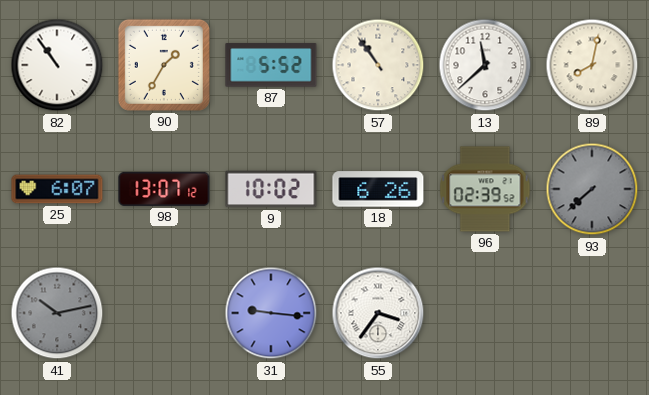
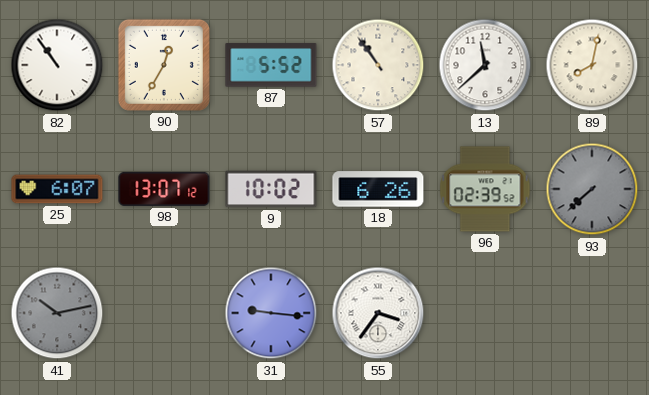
90: 1:35 -> 12:35 (164, 65)
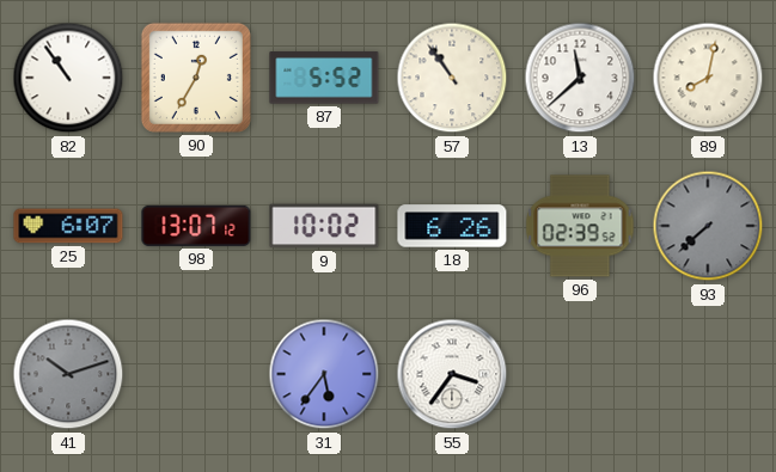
41: 10:13 -> 10:12 (68, 374)
31: 9:16 -> 5:36 (324, 374)
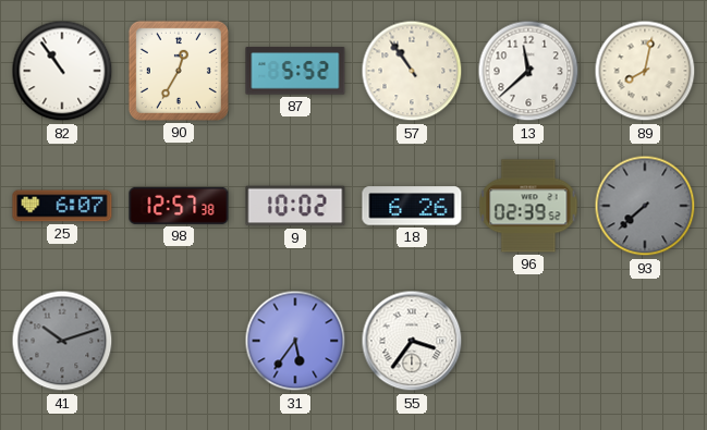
98: 13:07 -> 12:57 (179, 206)
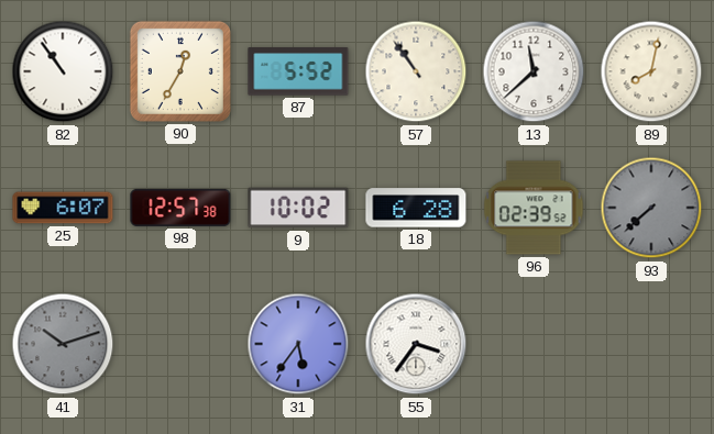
18: 6:26 -> 6:28 (416, 208)
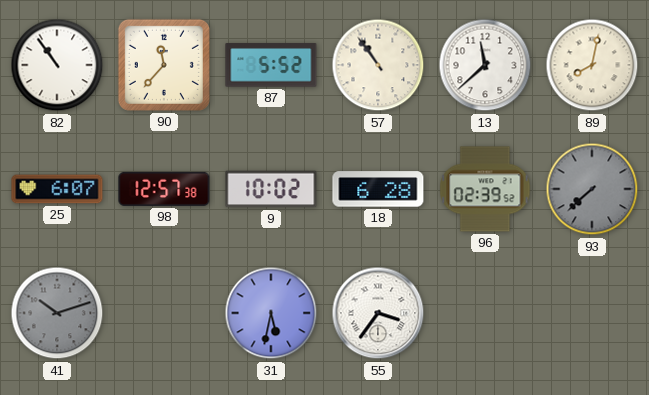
90: 12:35 -> 11:37 (164, 65)
31: 5:36 -> 5:32 (271, 313)
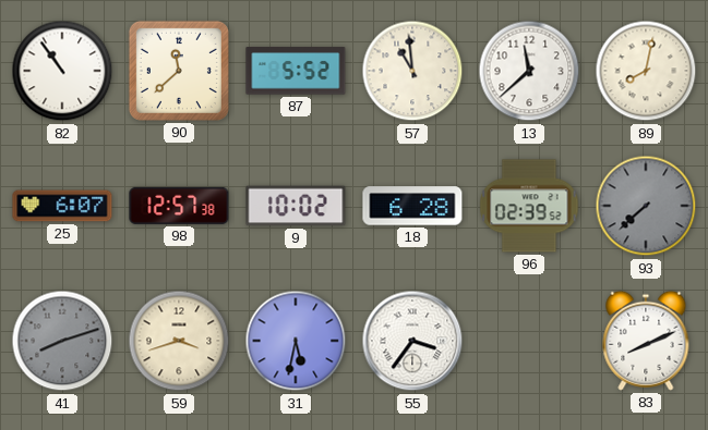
90: 11:37 -> 11:38 (179, 71)
57: 10:54 -> 10:59 (412, 71)
41: 10:12 -> 8:12 (62, 341)
59: none -> 3:42 (179, 341)
83: none -> 8:11 (646, 341)
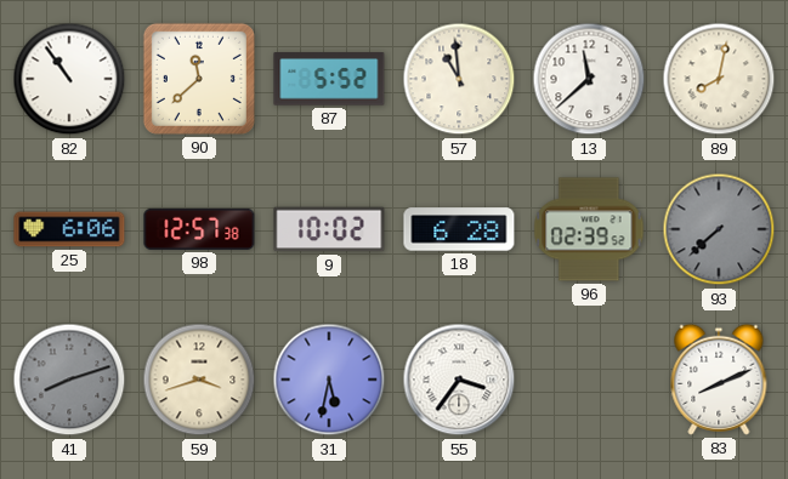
25: 6:07 -> 6:06 (69, 229)
